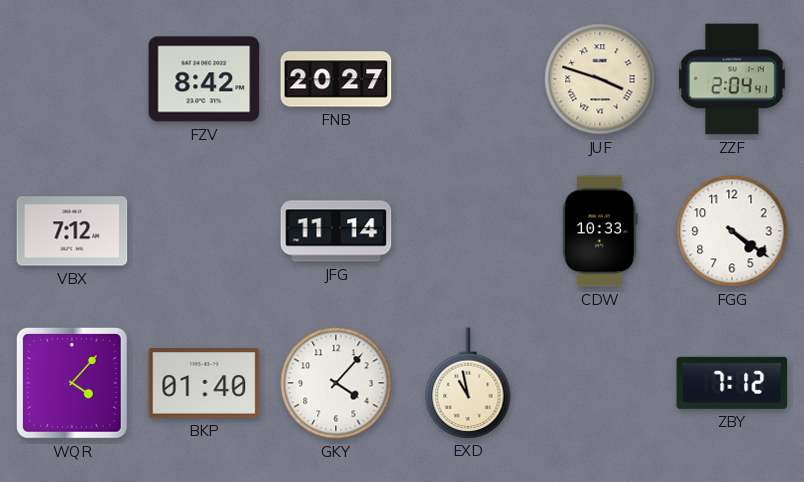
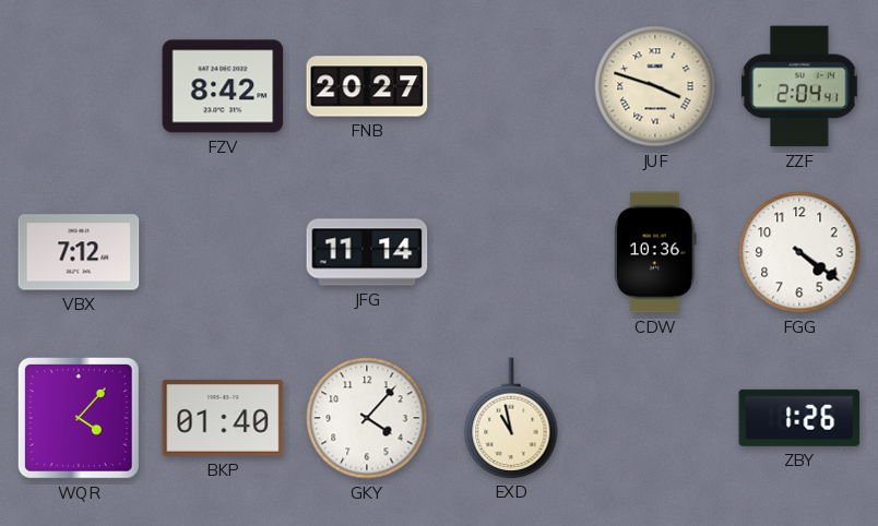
CDW: 10:33 -> 10:36 (655, 252)
ZBY: 7:12 -> 1:26 (799, 418)
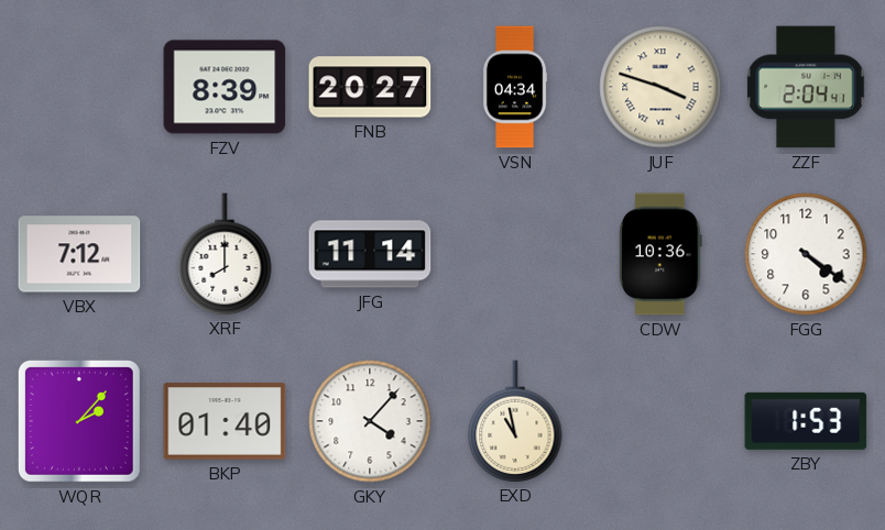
FZV: 8:42 -> 8:39 (225, 87)
VSN: none -> 04:34 (515, 87)
XRF: none -> 8:00 (225, 254)
WQR: 4:07 -> 2:07 (79, 421)
ZBY: 1:26 -> 1:53 (806, 421)
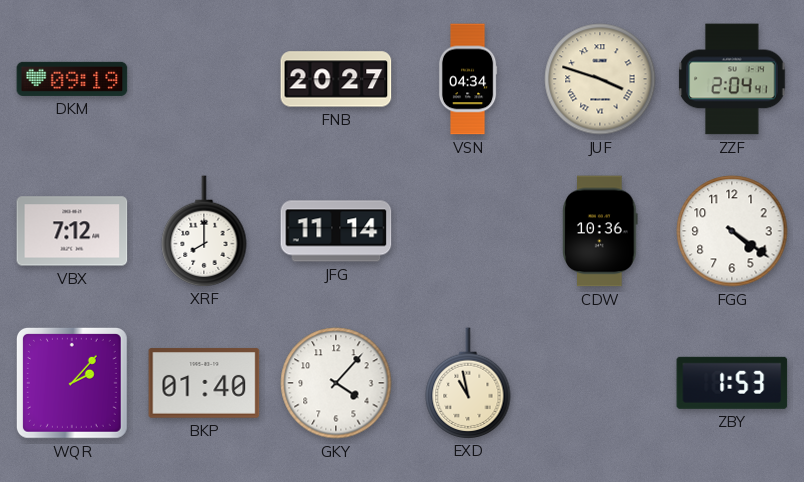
DKM: none -> 09:19 (72, 79)
FZV: 8:39 -> none (225, 87)
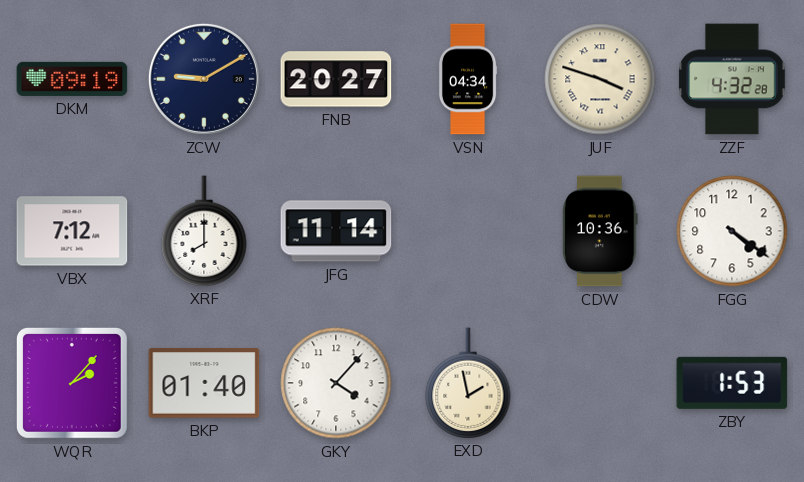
ZCW: none -> 9:10 (204, 79)
ZZF: 2:04 -> 4:32 (732, 79)
EXD: 10:58 -> 1:58 (468, 383)
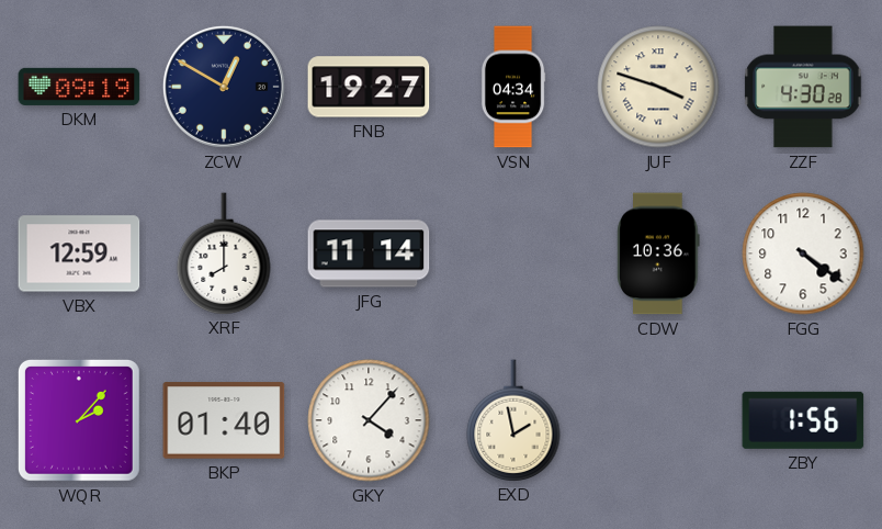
ZCW: 9:10 -> 12:50 (224, 87)
FNB: 20:27 -> 19:27 (369, 87)
ZZF: 4:32 -> 4:30 (803, 87)
VBX: 7:12 -> 12:59 (79, 254)
ZBY: 1:53 -> 1:56 (803, 420)
